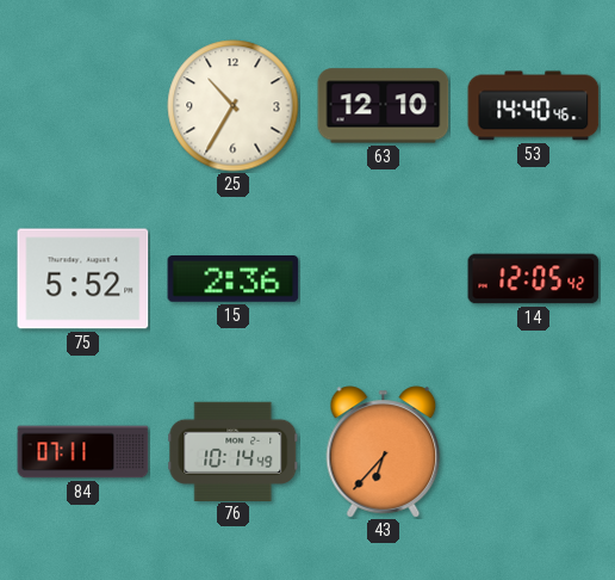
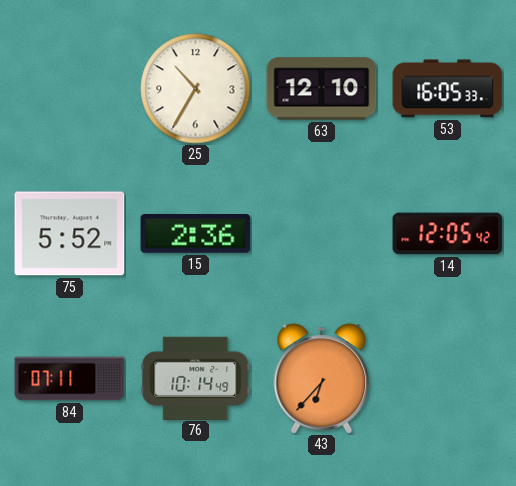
53: 14:40 -> 16:05 (448, 89)
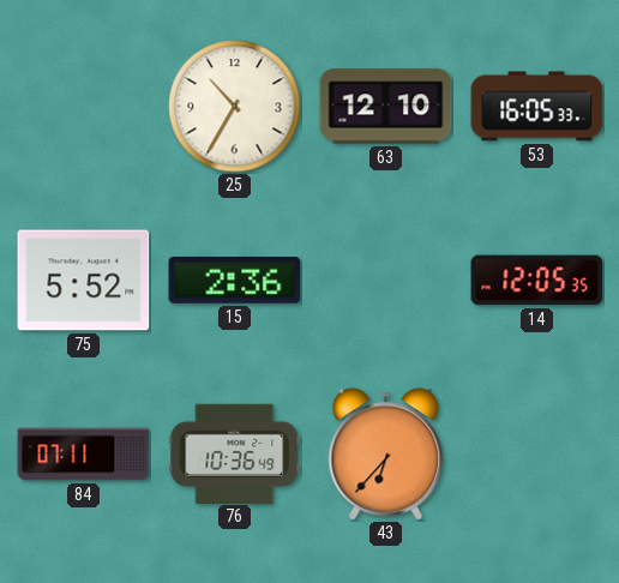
14: 12:05:42 -> 12:05:35 (537, 281)
76: 10:14 -> 10:36 (235, 453)
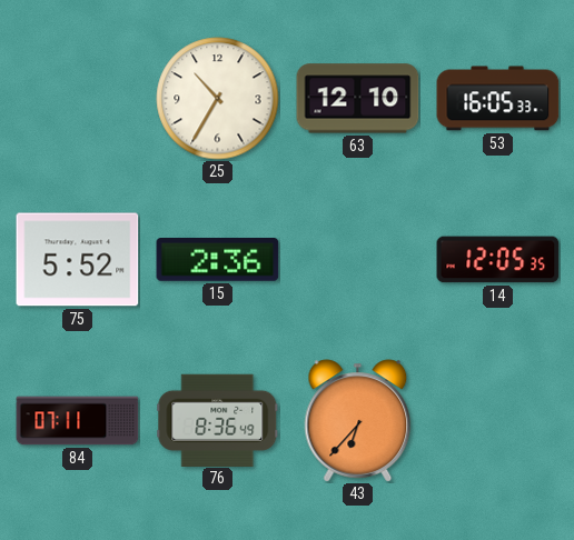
76: 10:36 -> 8:36 (218, 420)
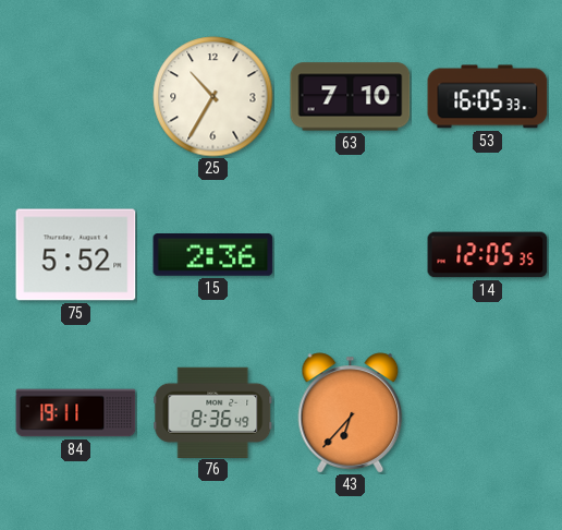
63: 12:10 -> 7:10 (351, 97)
84: 07:11 -> 19:11 (76, 413)
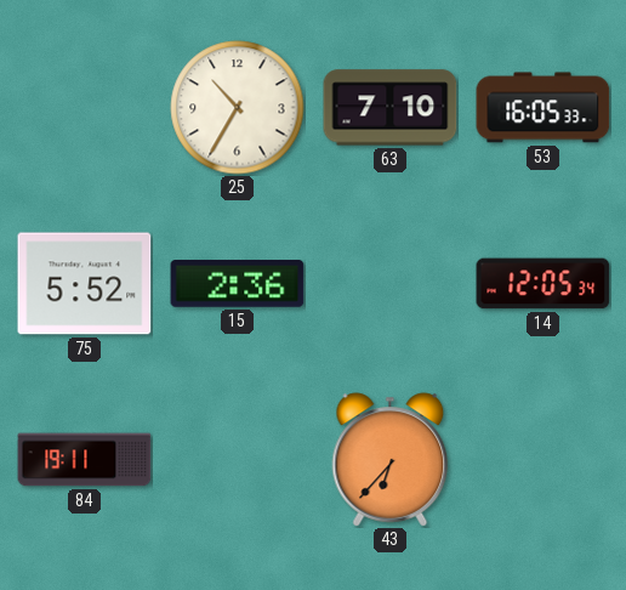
14: 12:05:35 -> 12:05:34 (544, 284)
76: 8:36 -> none (213, 412)
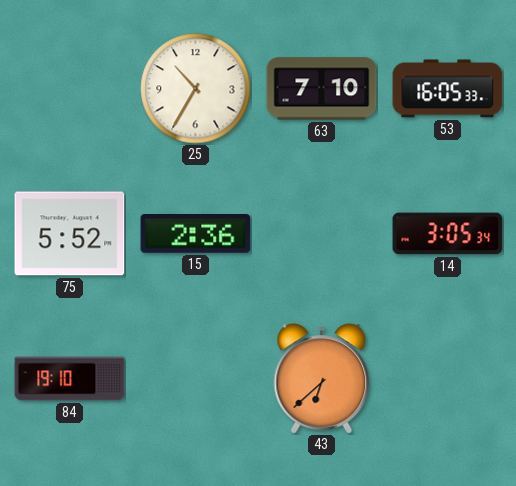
14: 12:05 -> 3:05 (448, 234)
84: 19:11 -> 19:10 (70, 379)
43: 6:37 -> 6:38 (322, 379)
